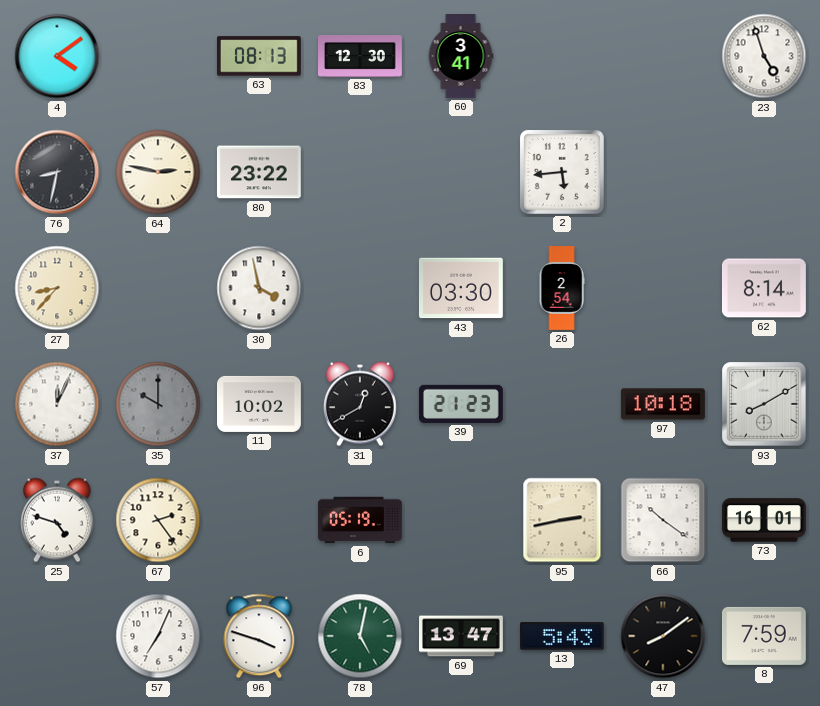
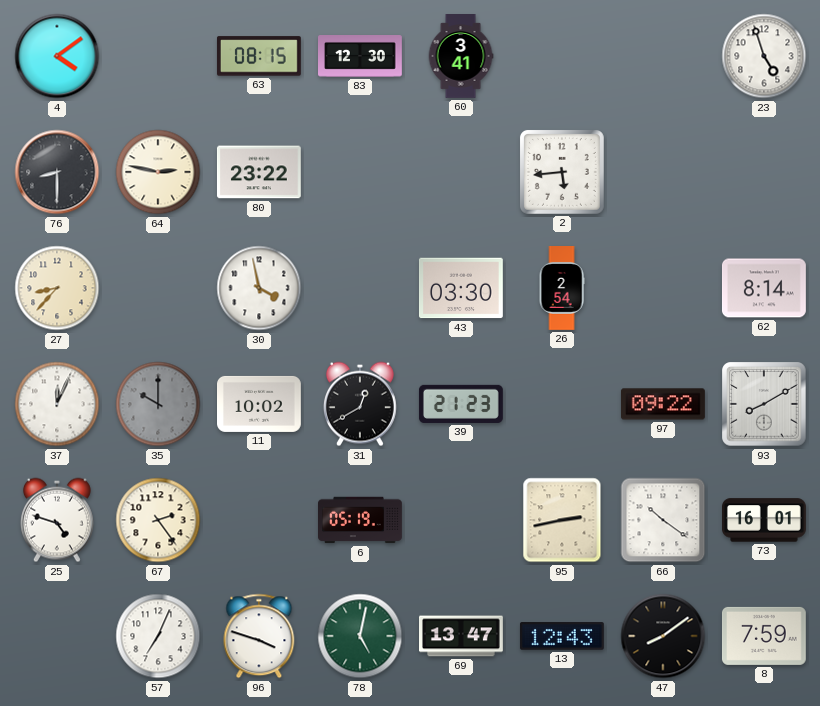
63: 08:13 -> 08:15 (259, 56)
76: 8:32 -> 8:30 (57, 172)
97: 10:18 -> 09:22 (663, 404)
13: 5:43 -> 12:43 (562, 636)
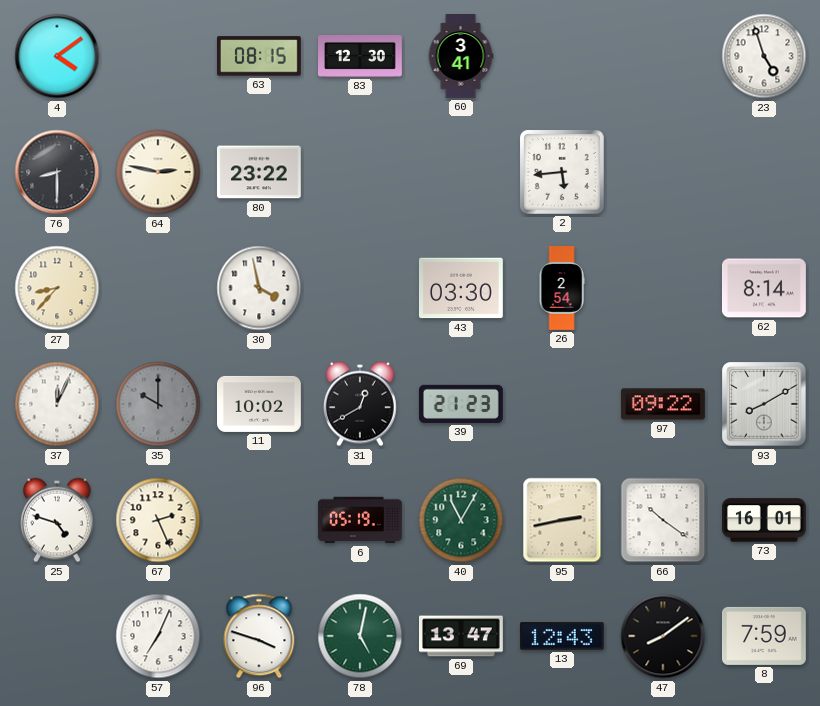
67: 2:24 -> 2:26 (158, 520)
40: none -> 11:05 (461, 520)
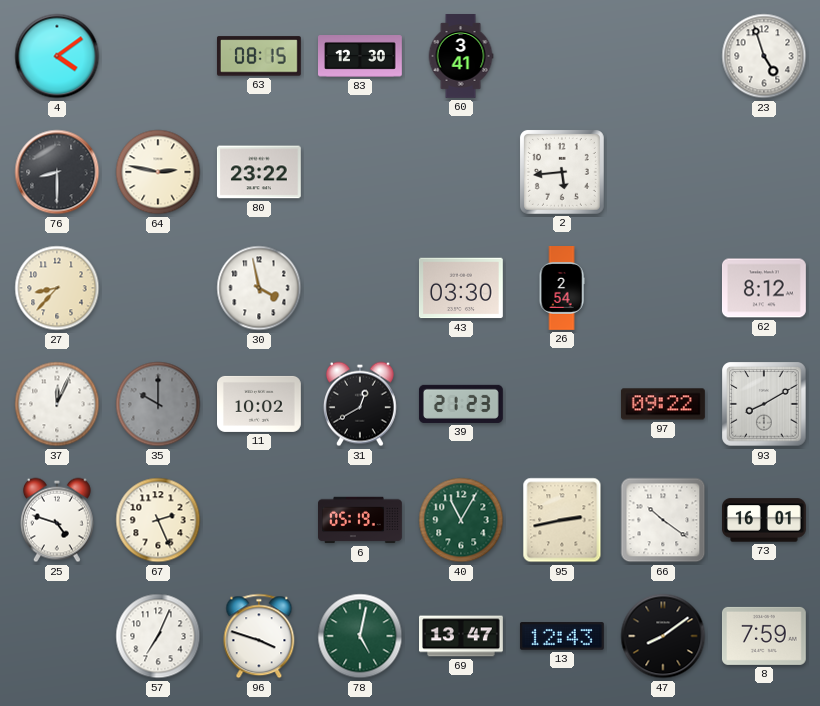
62: 8:14 -> 8:12 (764, 288)
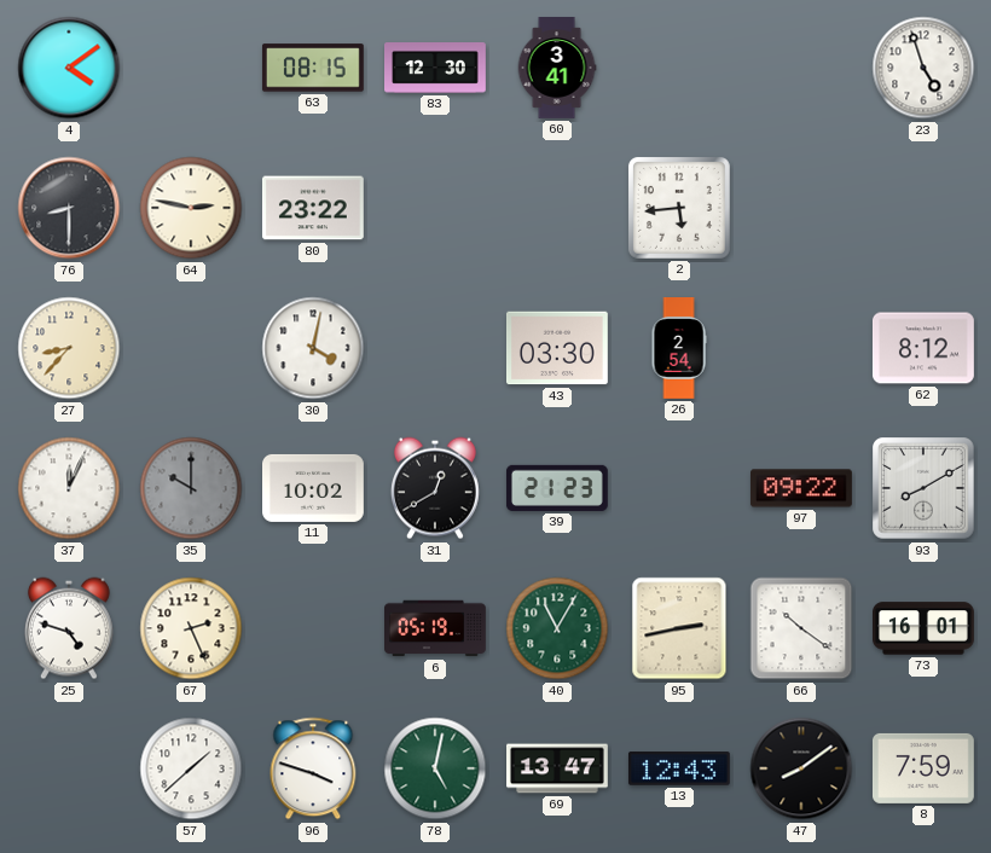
30: 3:58 -> 4:02 (313, 348)
57: 7:04 -> 1:38 (191, 768)
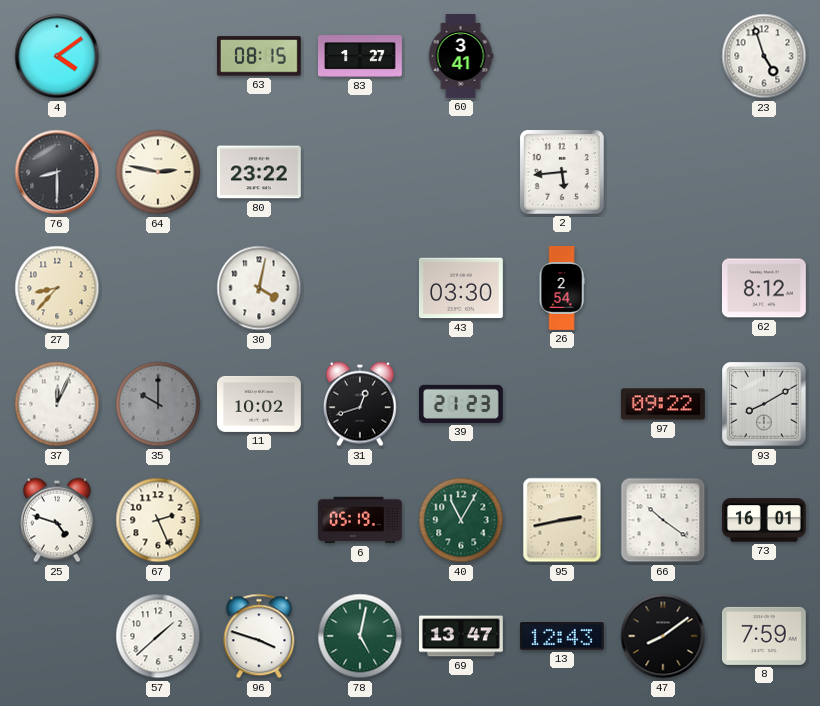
83: 12:30 -> 1:27 (361, 57)
31: 12:40 -> 12:42 (360, 404)
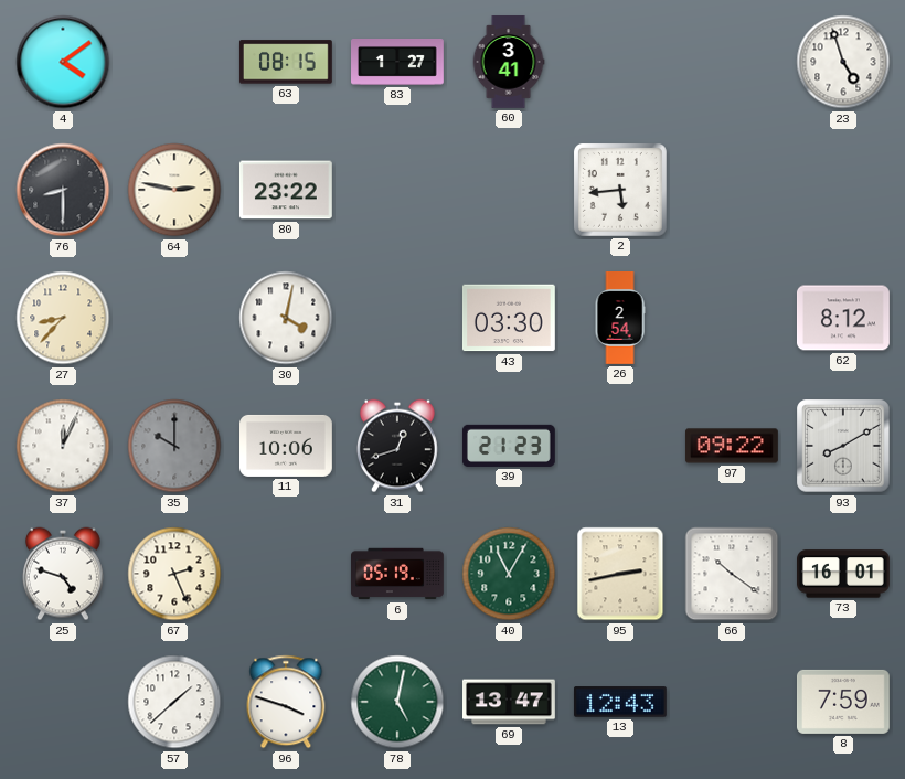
11: 10:02 -> 10:06 (287, 446)
47: 8:09 -> none (663, 636)
